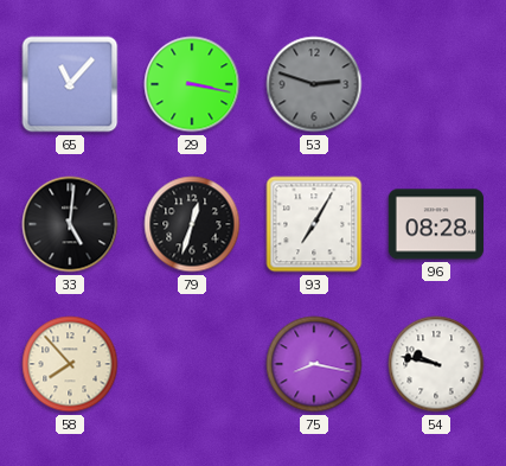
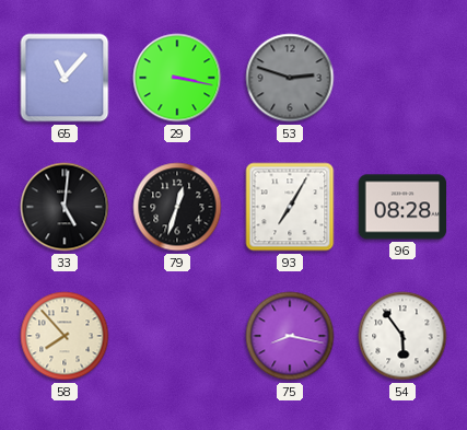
54: 9:47 -> 5:54 (402, 336)
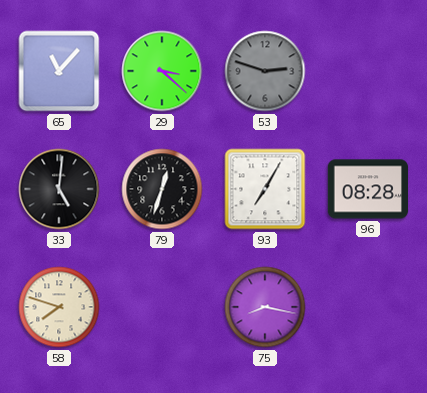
29: 3:17 -> 3:22 (162, 71)
58: 7:53 -> 7:48 (59, 307)
54: 5:54 -> none (402, 336)
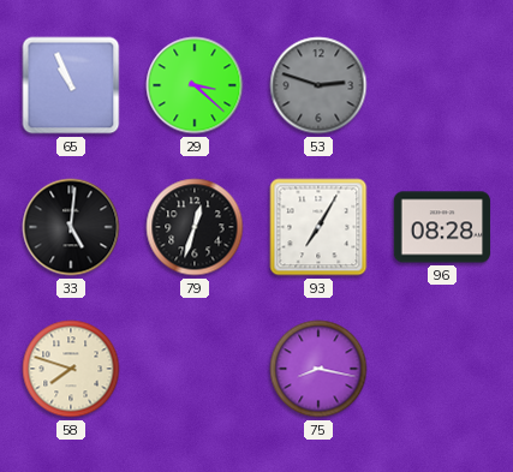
65: 11:07 -> 10:56 (71, 85)
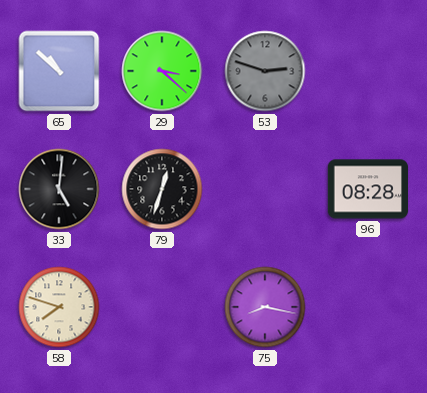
65: 10:56 -> 10:52 (59, 71)
93: 7:05 -> none (318, 227)
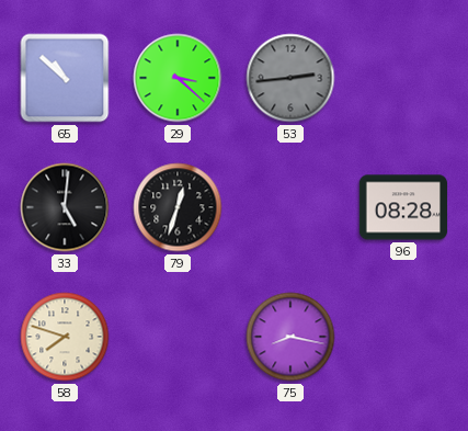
53: 2:48 -> 2:44 (290, 78)
